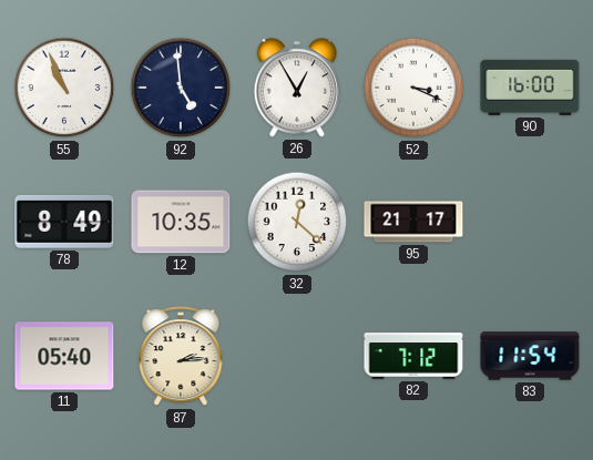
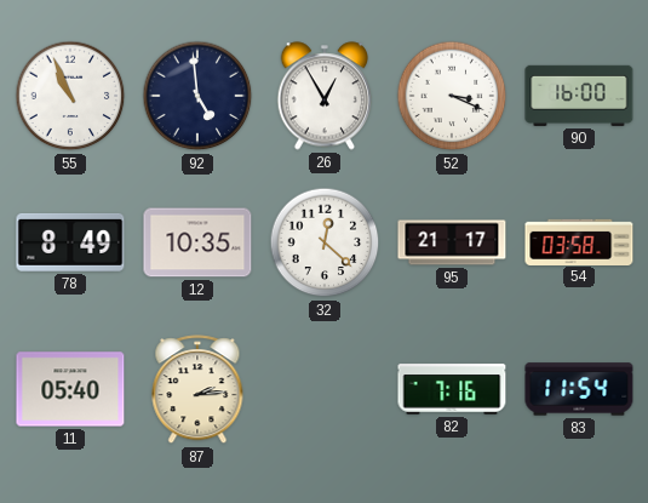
54: none -> 03:58 (579, 241)
82: 7:12 -> 7:16 (452, 389)
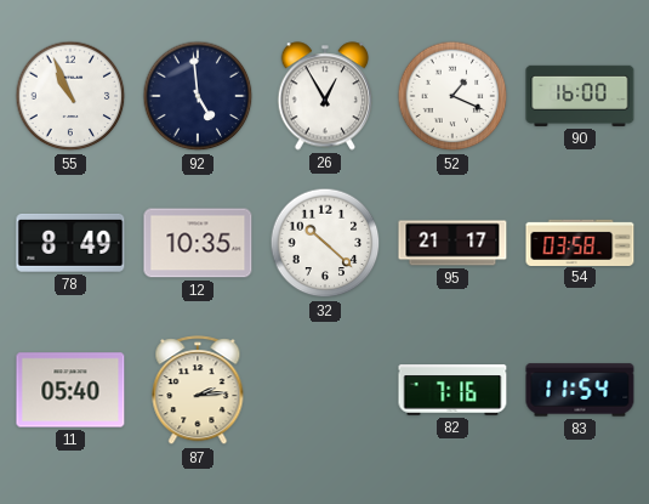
52: 3:19 -> 1:19 (452, 96)
32: 12:22 -> 10:22 (325, 243)
